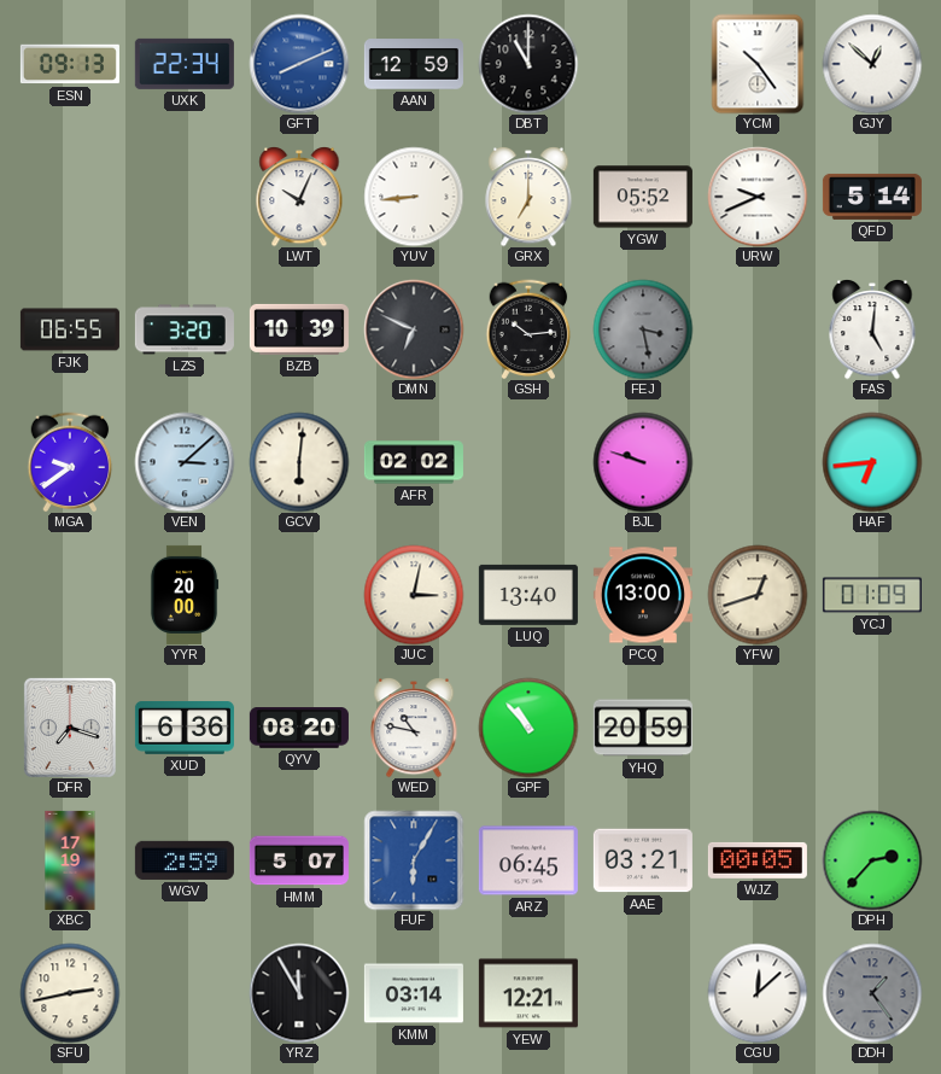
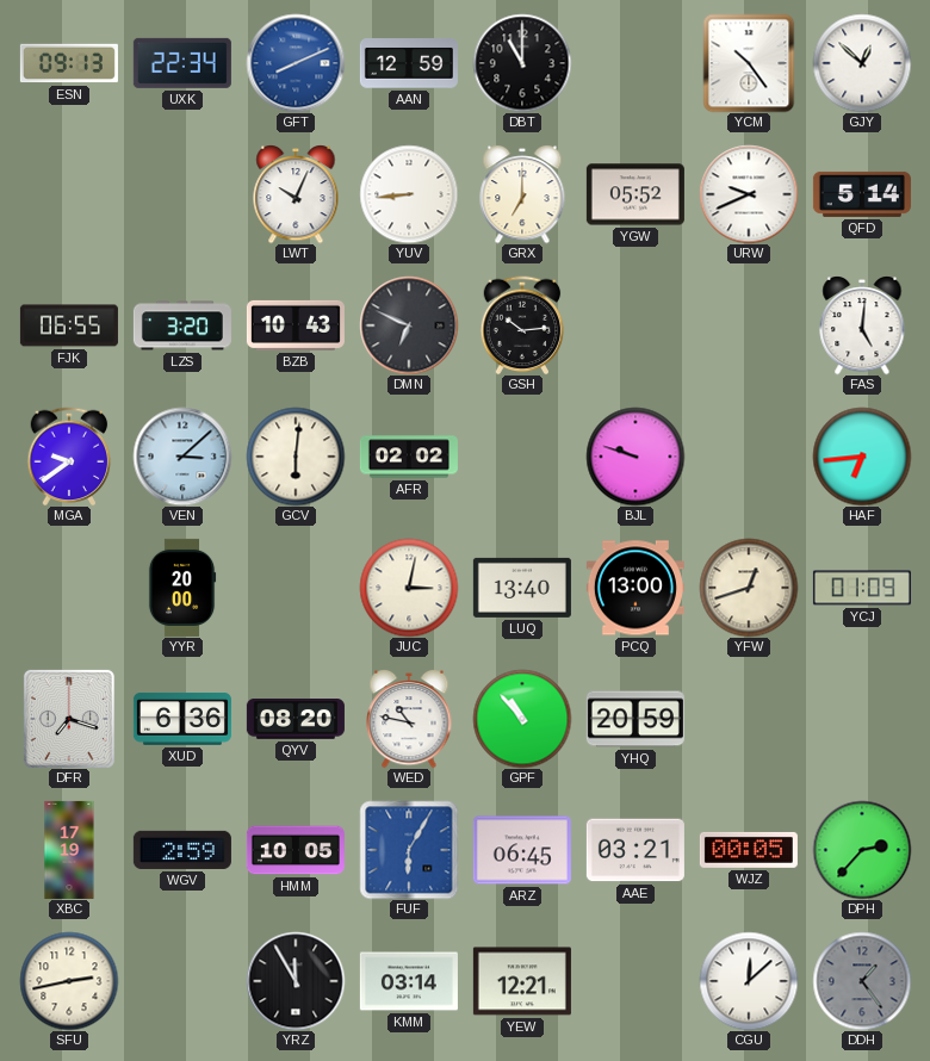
BZB: 10:39 -> 10:43 (296, 325)
FEJ: 3:28 -> none (643, 329)
HMM: 5:07 -> 10:05 (296, 850)
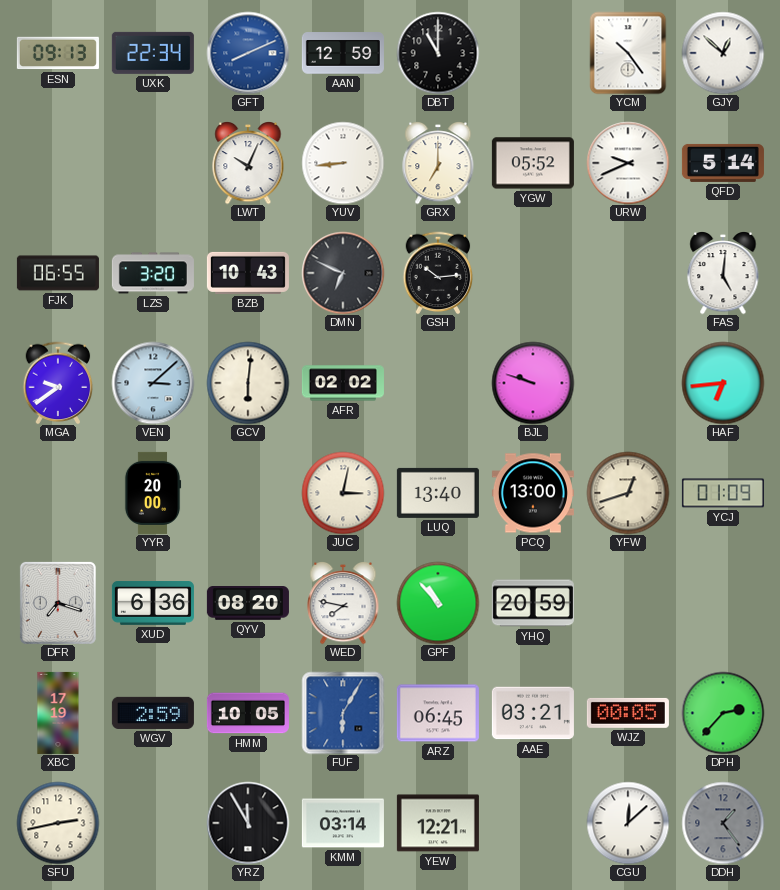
WED: 10:47 -> 7:47 (343, 603)
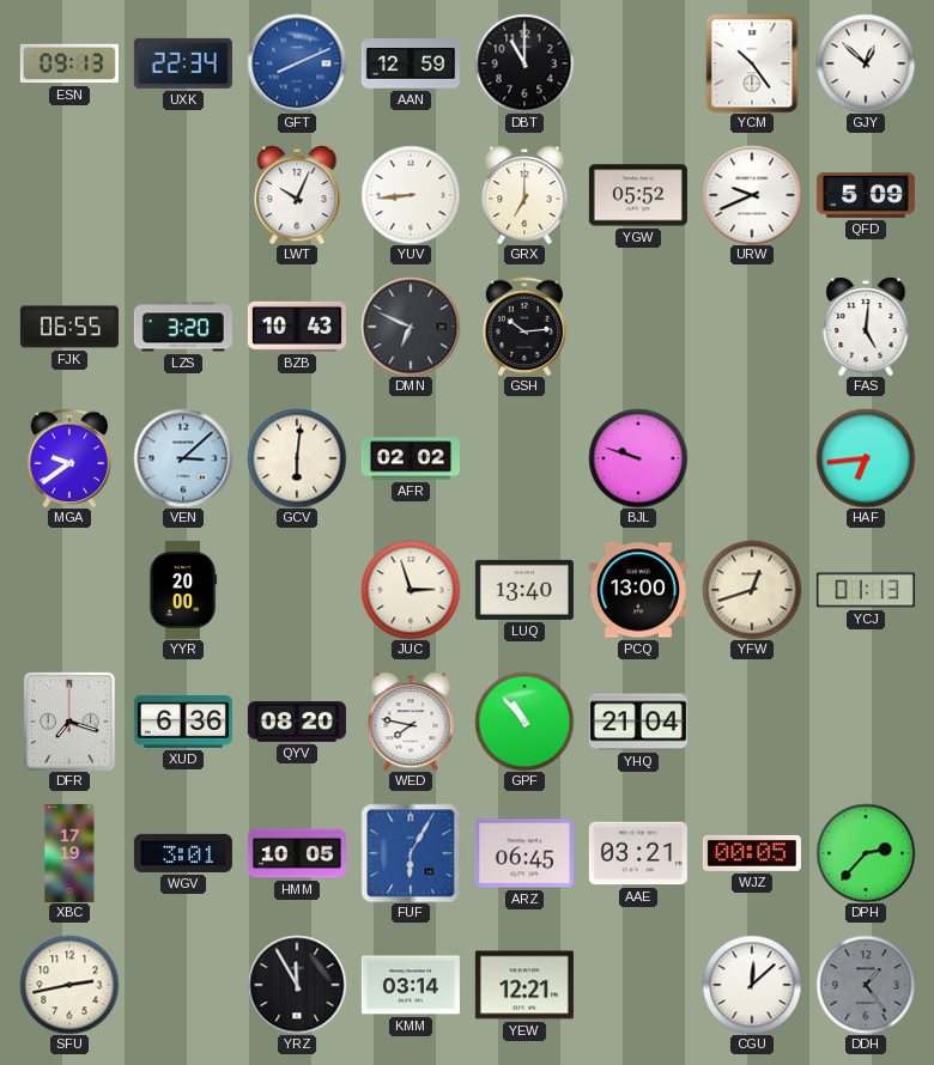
QFD: 5:14 -> 5:09 (866, 195)
JUC: 3:02 -> 2:57 (411, 590)
YCJ: 01:09 -> 01:13 (866, 590)
YHQ: 20:59 -> 21:04 (638, 722)
WGV: 2:59 -> 3:01 (183, 853)
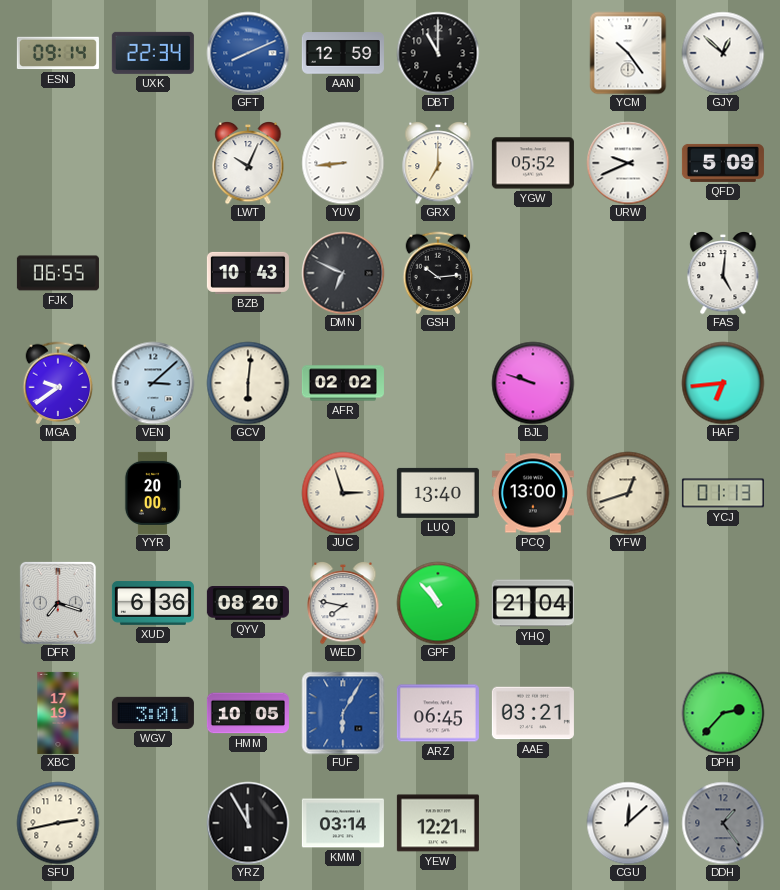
ESN: 09:13 -> 09:14 (58, 53)
LZS: 3:20 -> none (183, 327)
WJZ: 00:05 -> none (752, 853)
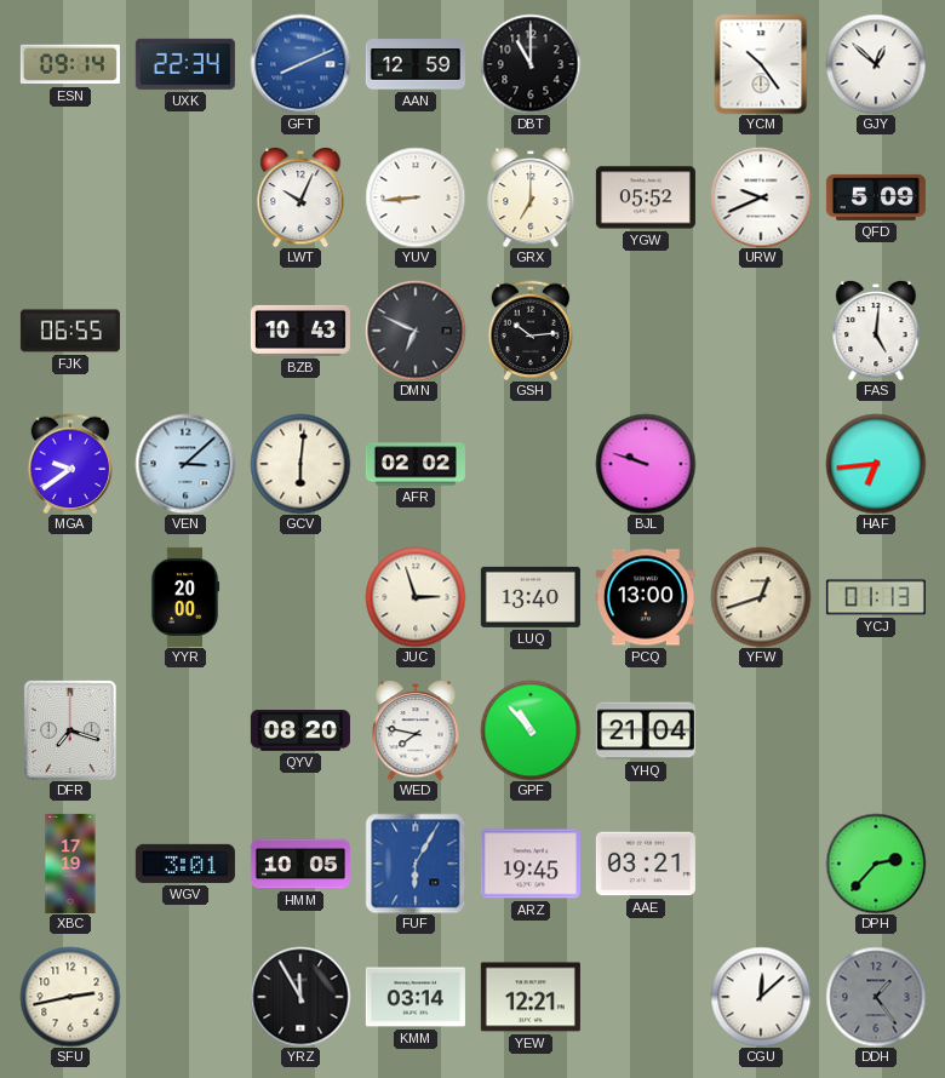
XUD: 6:36 -> none (153, 604)
ARZ: 06:45 -> 19:45 (531, 864)
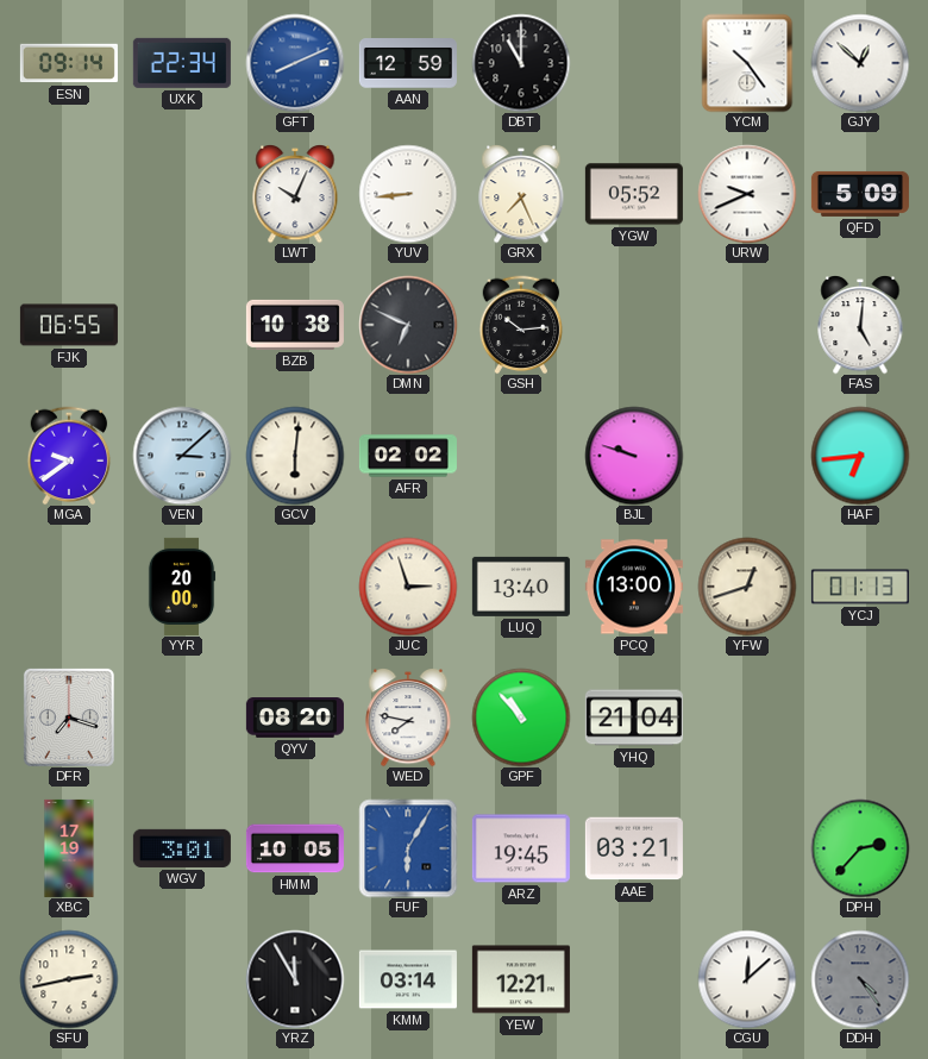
GRX: 7:00 -> 7:26 (521, 194)
BZB: 10:43 -> 10:38 (295, 325)
DDH: 1:24 -> 4:24 (860, 979)
